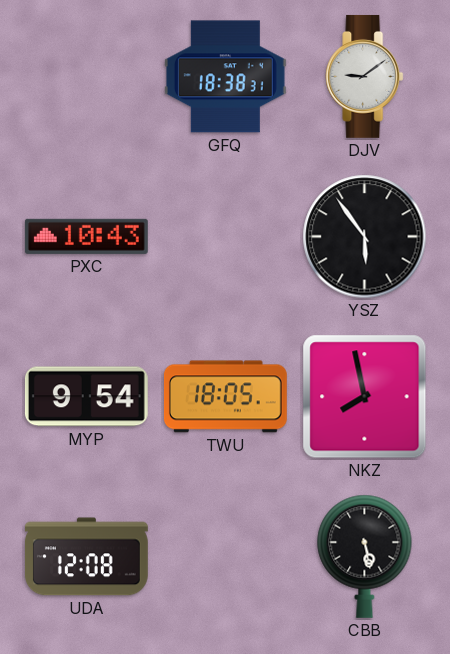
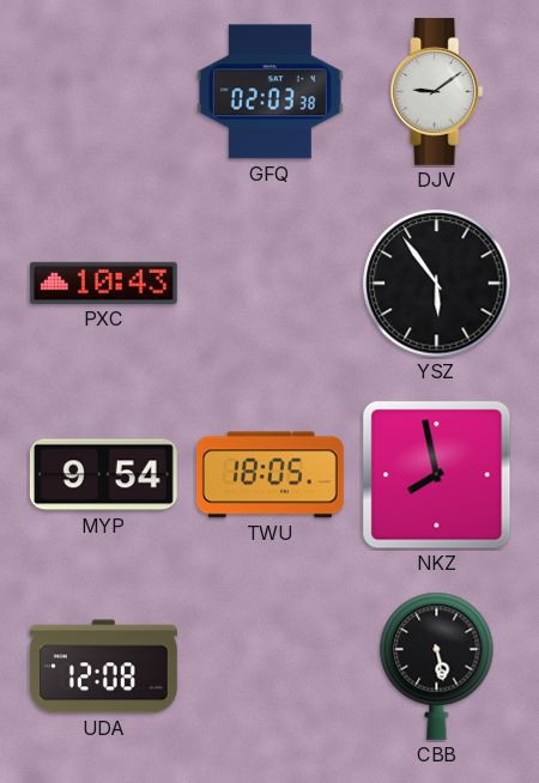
GFQ: 18:38 -> 02:03 (269, 92)
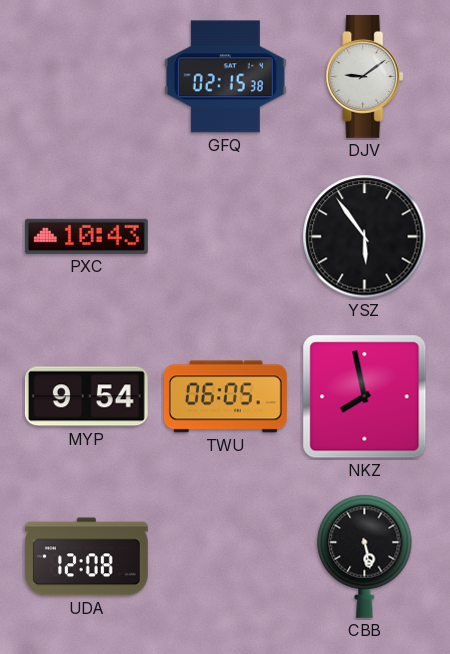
GFQ: 02:03 -> 02:15 (225, 77)
TWU: 18:05 -> 06:05 (225, 397)
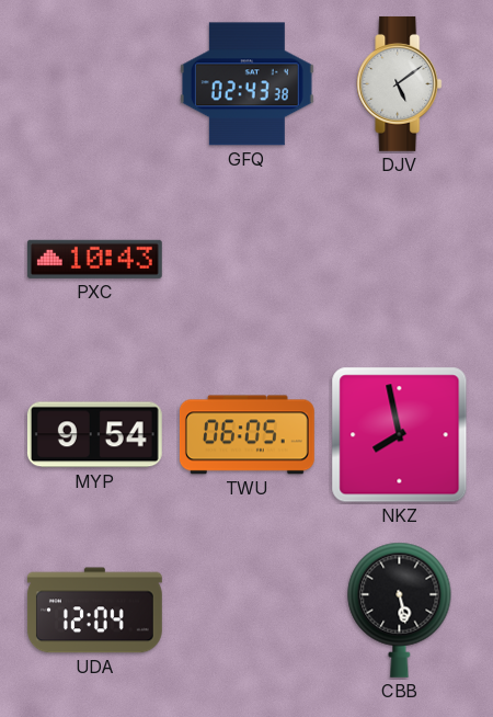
GFQ: 02:15 -> 02:43 (246, 84)
DJV: 9:09 -> 5:09 (400, 83)
YSZ: 5:54 -> none (365, 237)
UDA: 12:08 -> 12:04 (94, 611)
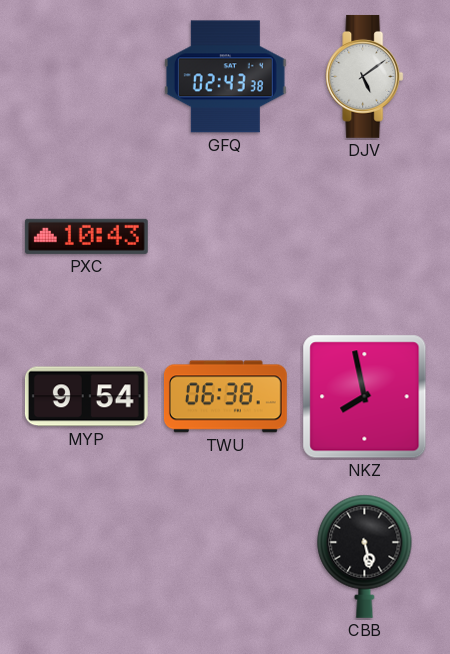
TWU: 06:05 -> 06:38 (225, 397)
UDA: 12:04 -> none (94, 611)
